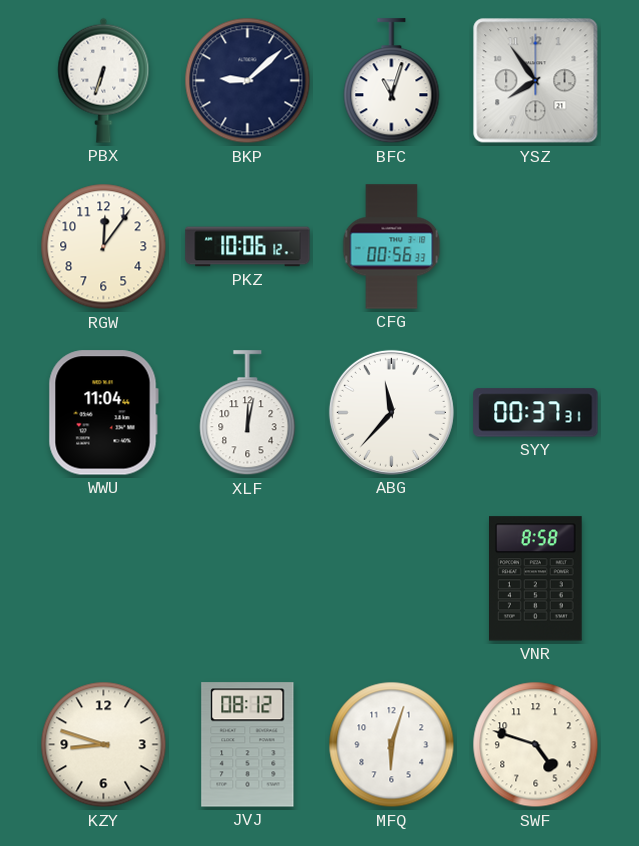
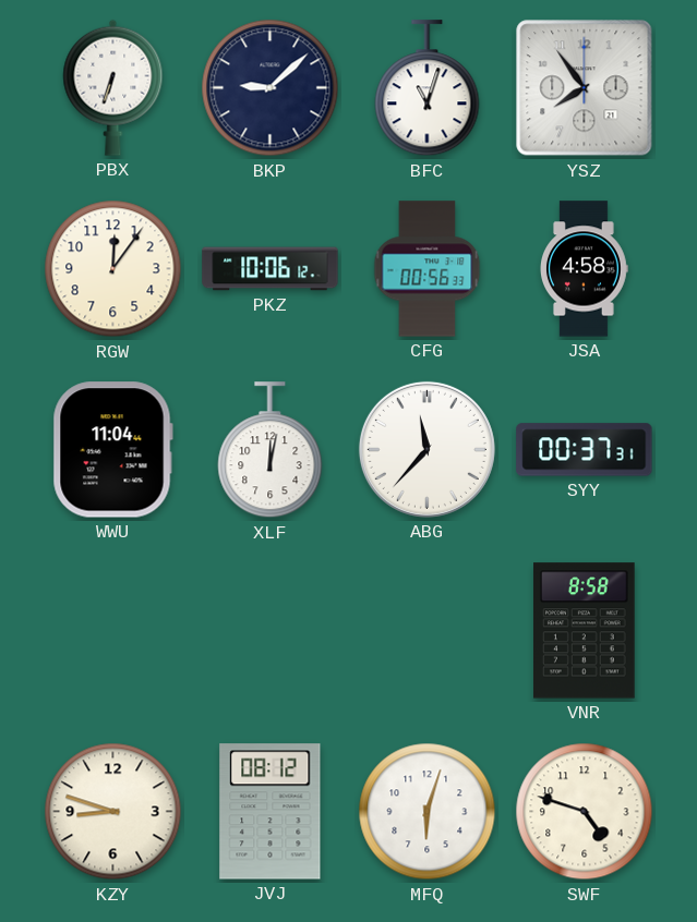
JSA: none -> 4:58 (585, 269)
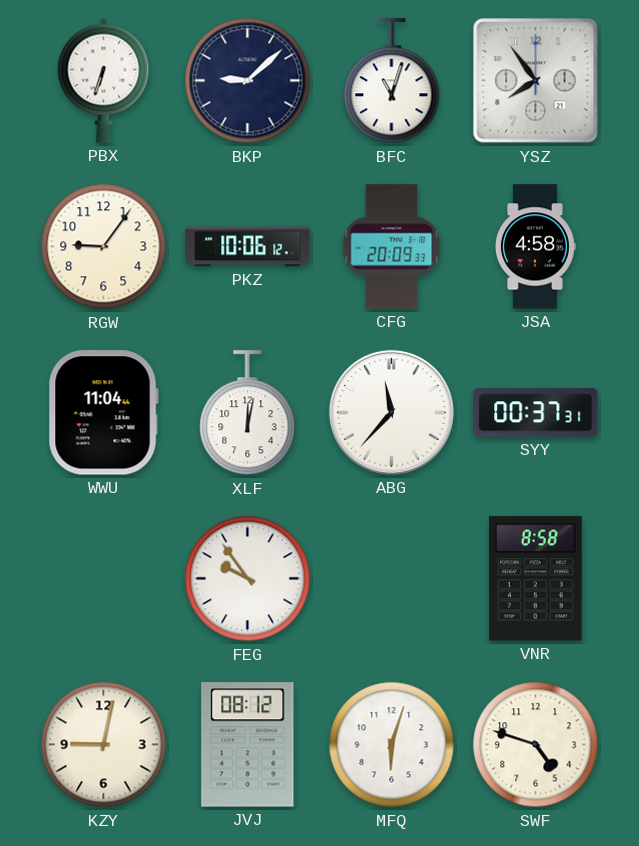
RGW: 12:06 -> 9:06 (104, 247)
CFG: 00:56 -> 20:09 (392, 247)
FEG: none -> 9:54 (248, 579)
KZY: 8:48 -> 9:02 (104, 745)
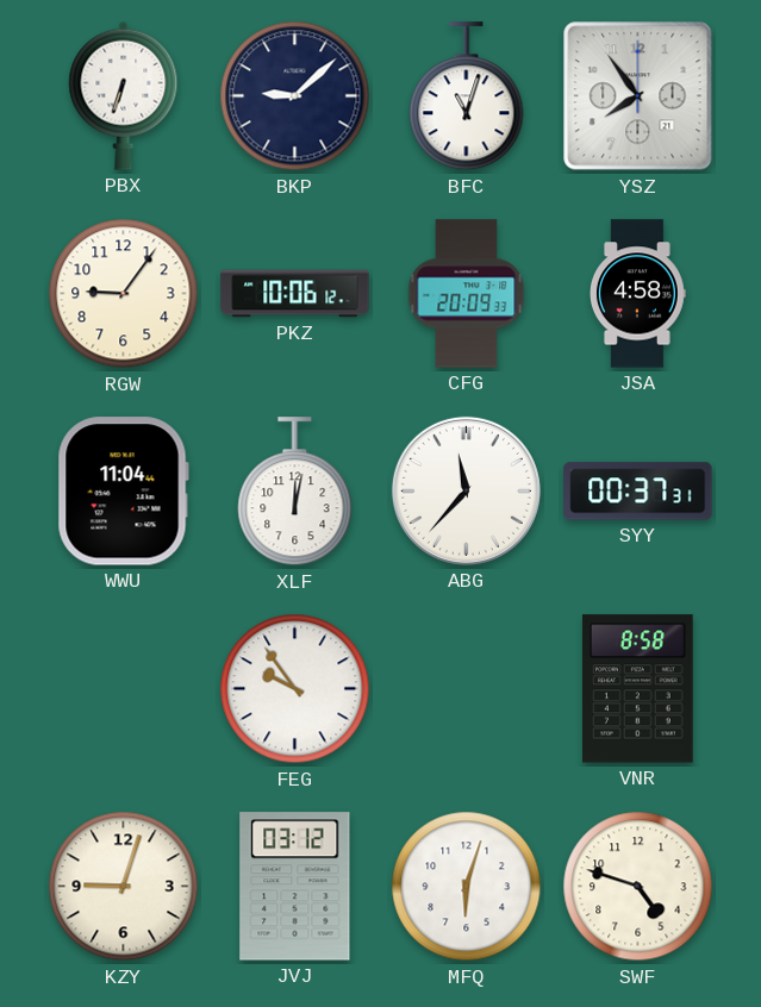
KZY: 9:02 -> 9:03 (124, 887)
JVJ: 08:12 -> 03:12 (295, 887)
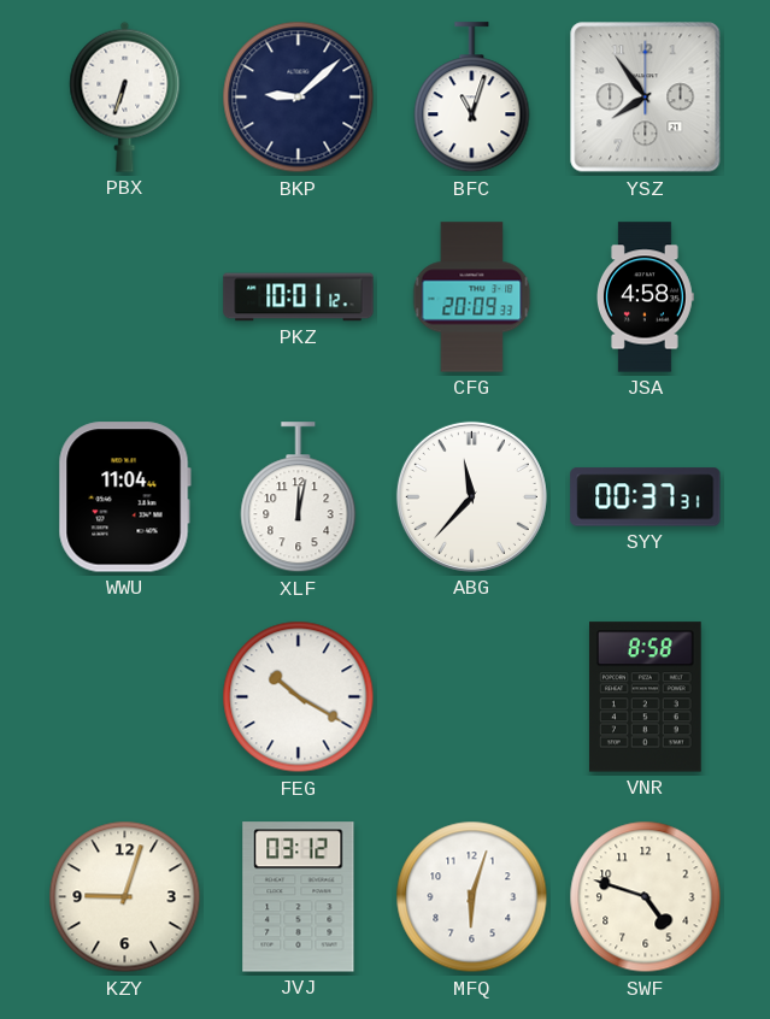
RGW: 9:06 -> none (124, 294)
PKZ: 10:06 -> 10:01 (299, 298)
FEG: 9:54 -> 10:20 (299, 697)
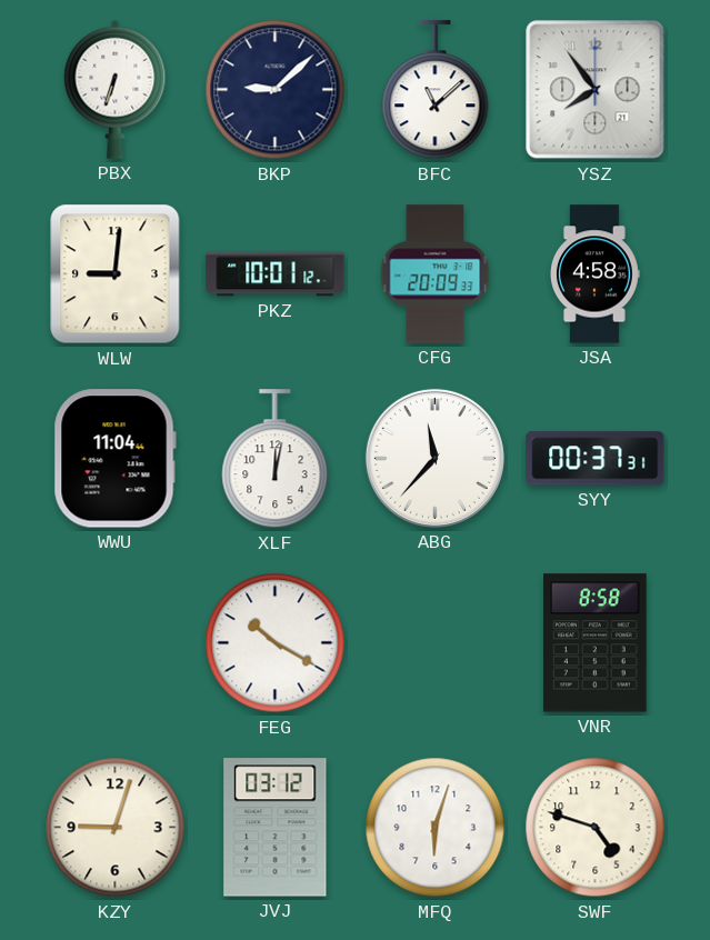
BFC: 11:03 -> 11:08 (436, 90)
WLW: none -> 9:01 (116, 274)
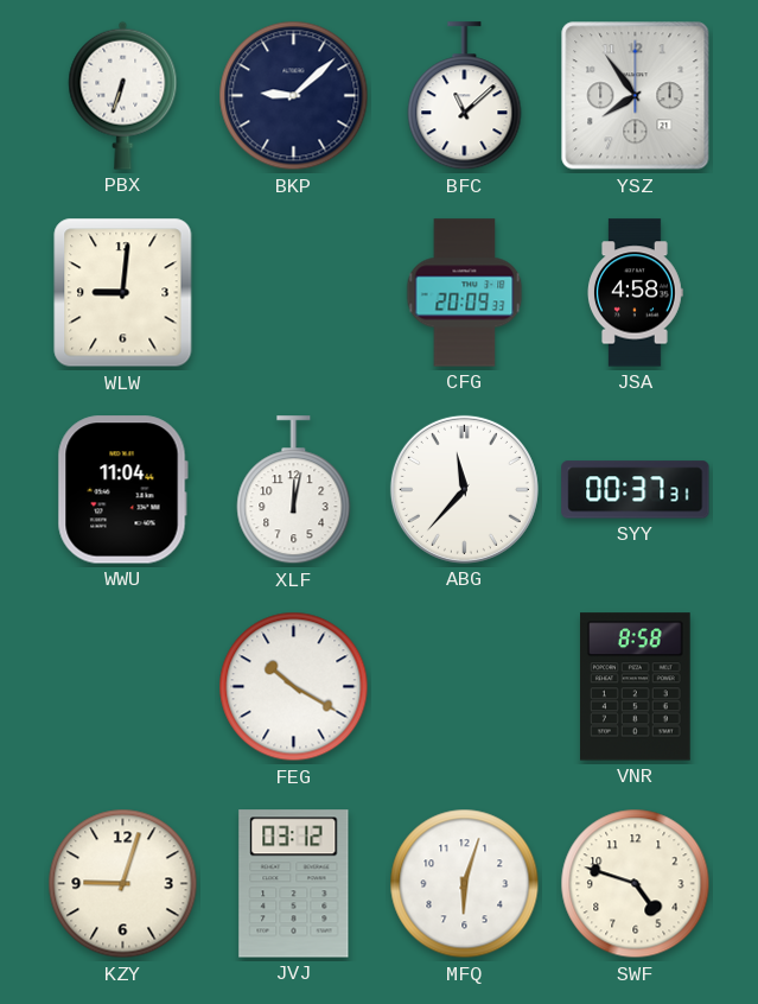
PKZ: 10:01 -> none (276, 274)
